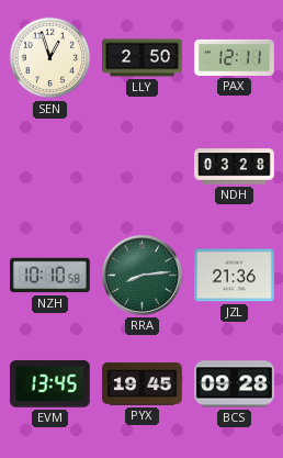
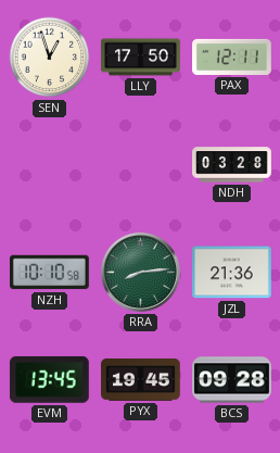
LLY: 2:50 -> 17:50 (141, 58)
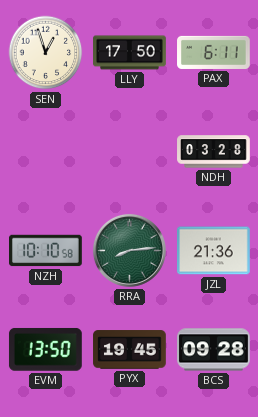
PAX: 12:11 -> 6:11 (214, 52)
EVM: 13:45 -> 13:50 (45, 350)
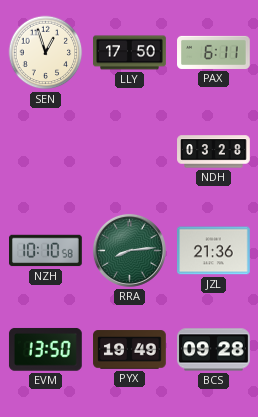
PYX: 19:45 -> 19:49 (130, 350)
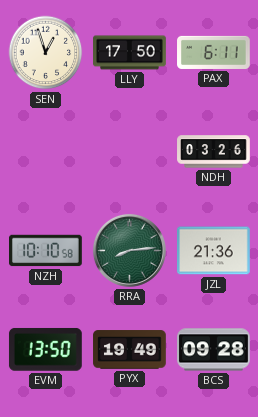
NDH: 03:28 -> 03:26 (214, 152)
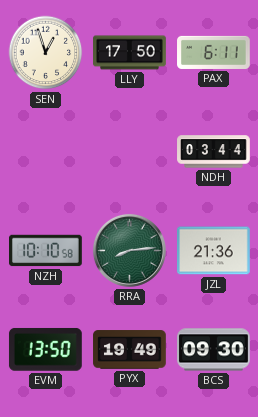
NDH: 03:26 -> 03:44 (214, 152)
BCS: 09:28 -> 09:30 (214, 350)
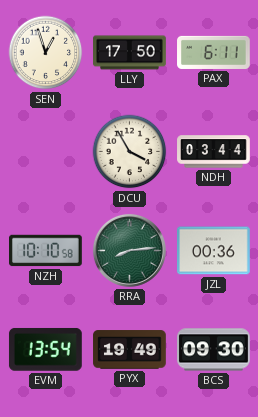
DCU: none -> 3:55 (130, 152)
JZL: 21:36 -> 00:36 (214, 251)
EVM: 13:50 -> 13:54 (45, 350)
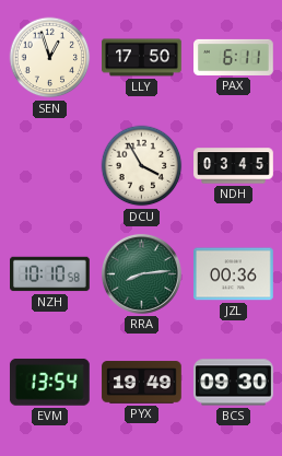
NDH: 03:44 -> 03:45 (234, 166)
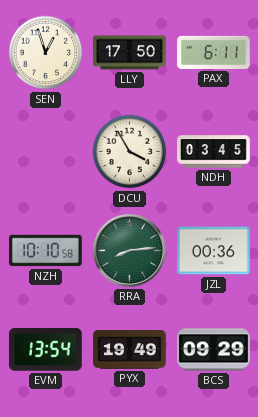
BCS: 09:30 -> 09:29 (214, 350)
